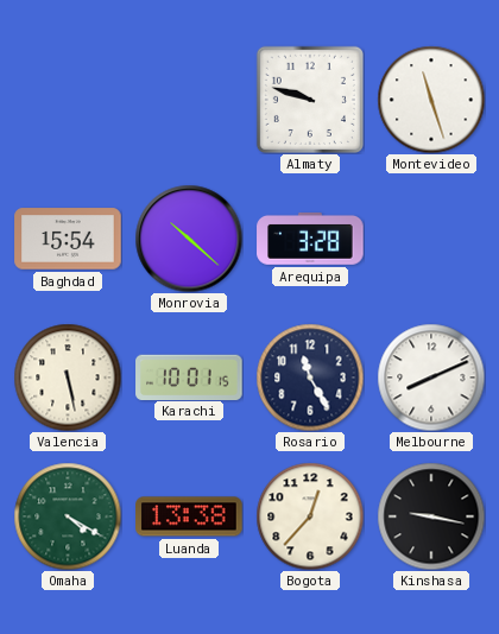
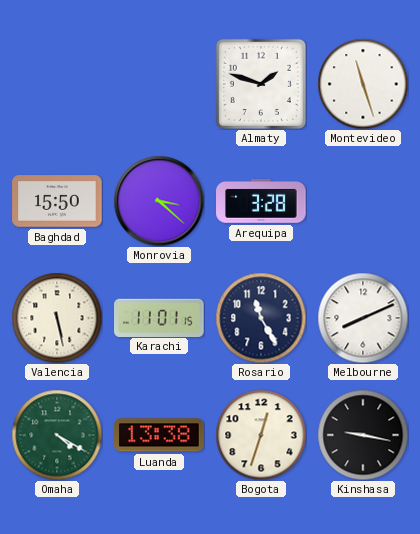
Almaty: 9:48 -> 1:48 (261, 84)
Baghdad: 15:54 -> 15:50 (57, 201)
Monrovia: 10:22 -> 3:22 (159, 201)
Karachi: 10:01 -> 11:01 (159, 317)
Bogota: 12:37 -> 12:33 (261, 435)
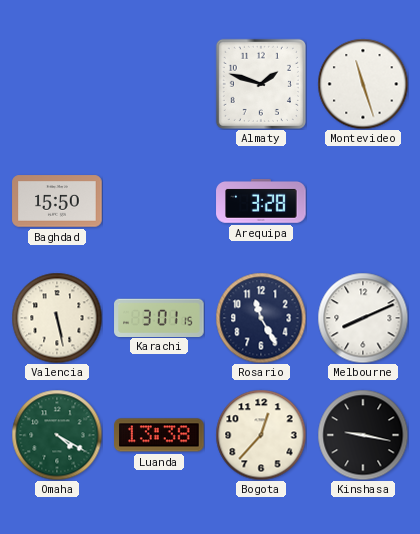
Monrovia: 3:22 -> none (159, 201)
Karachi: 11:01 -> 3:01 (159, 317)
Bogota: 12:33 -> 12:37 (261, 435)
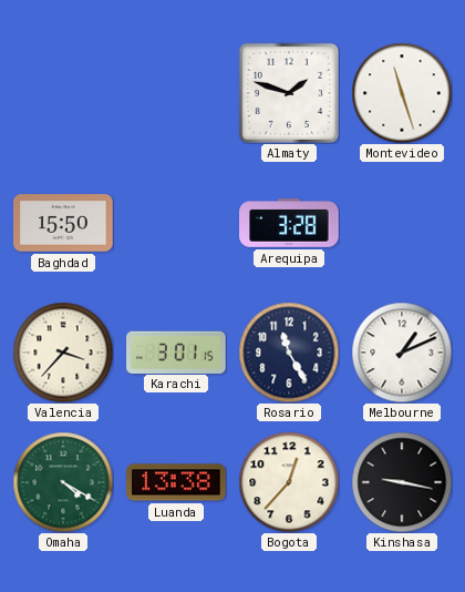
Valencia: 5:28 -> 3:37 (63, 353)
Melbourne: 8:11 -> 1:11 (402, 353)
